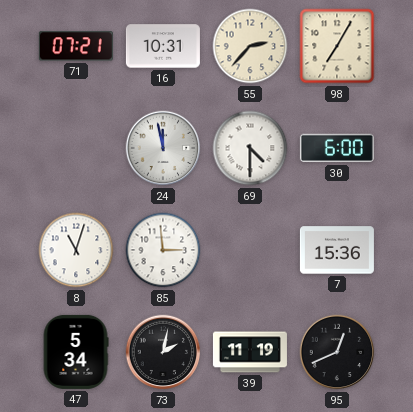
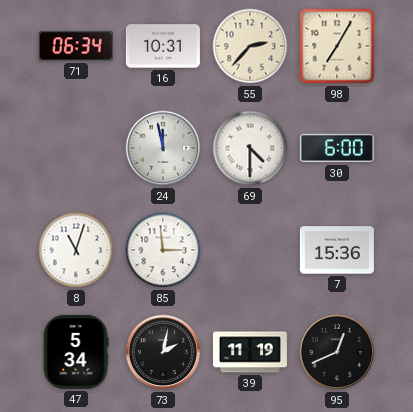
71: 07:21 -> 06:34 (76, 46)
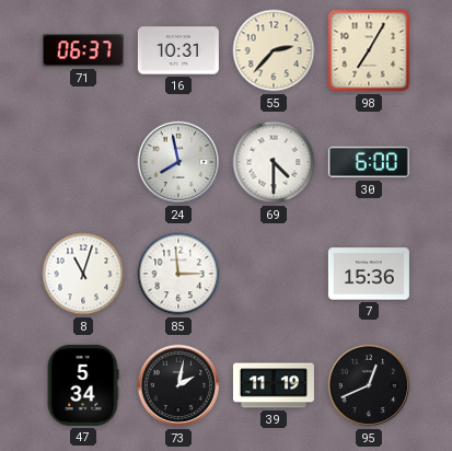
71: 06:34 -> 06:37 (83, 50)
24: 11:58 -> 7:58 (178, 162)
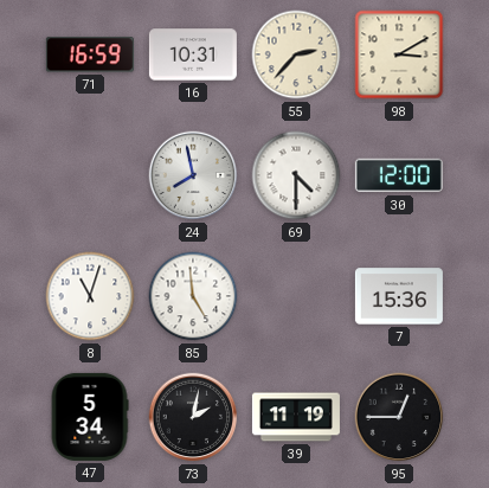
71: 06:37 -> 16:59 (90, 54)
98: 7:05 -> 3:10 (399, 54)
30: 6:00 -> 12:00 (399, 175)
85: 2:59 -> 4:59 (193, 296)
95: 12:41 -> 12:45 (399, 417)
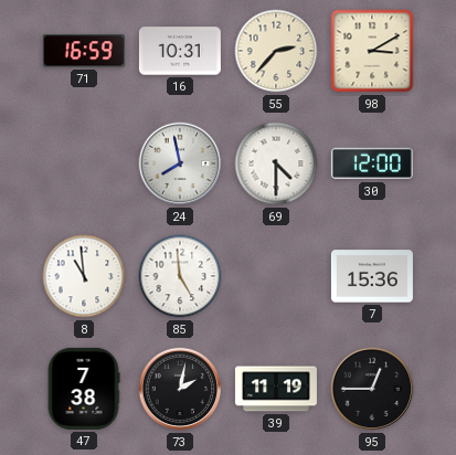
8: 11:03 -> 10:59 (84, 276)
47: 5:34 -> 7:38 (84, 389)
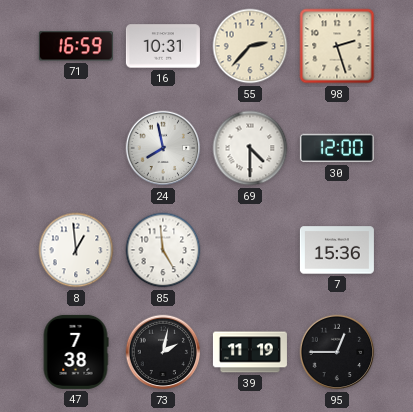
98: 3:10 -> 2:27 (337, 46)
8: 10:59 -> 12:59 (76, 250)
